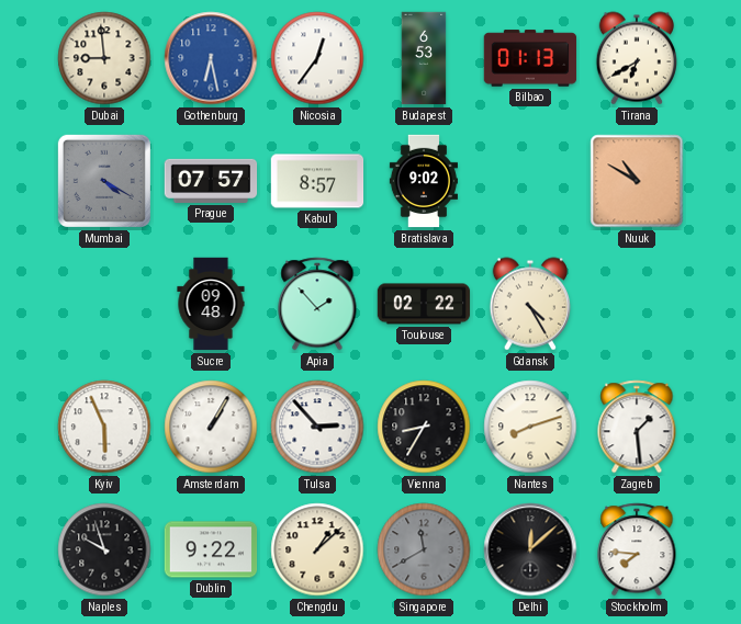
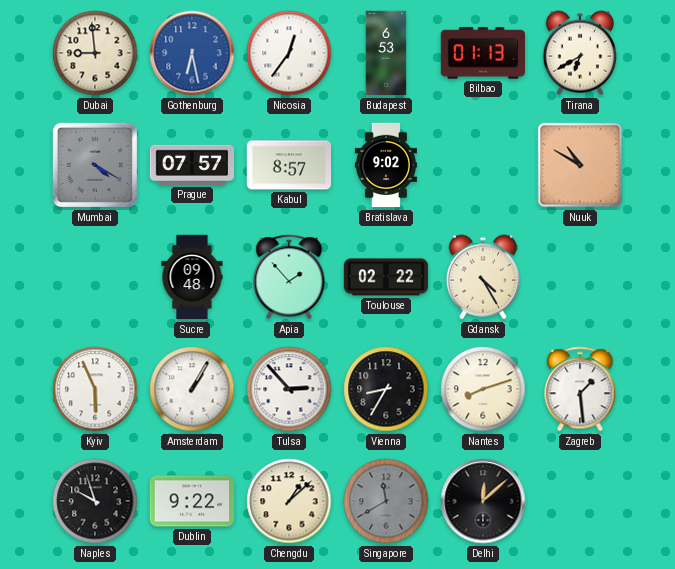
Stockholm: 7:46 -> none (637, 549)
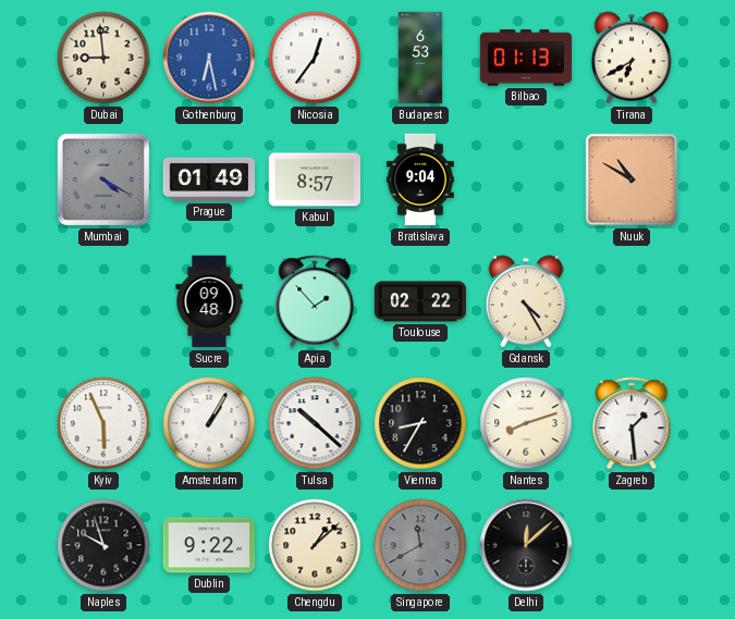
Prague: 07:57 -> 01:49 (209, 179)
Bratislava: 9:02 -> 9:04 (419, 179)
Tulsa: 2:53 -> 10:22 (315, 423)
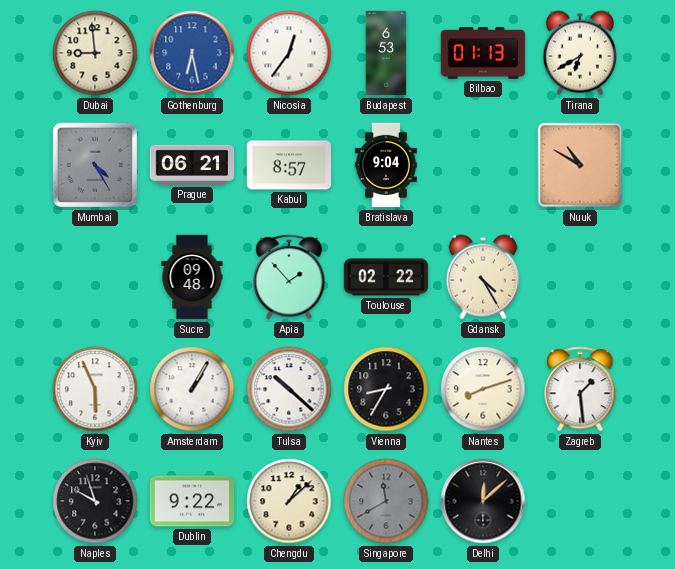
Mumbai: 4:20 -> 4:25 (95, 165)
Prague: 01:49 -> 06:21 (192, 165)
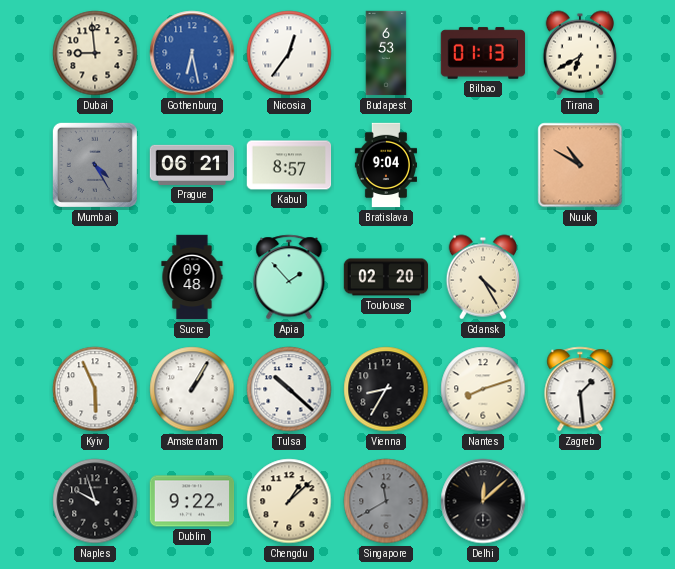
Toulouse: 02:22 -> 02:20 (386, 277)
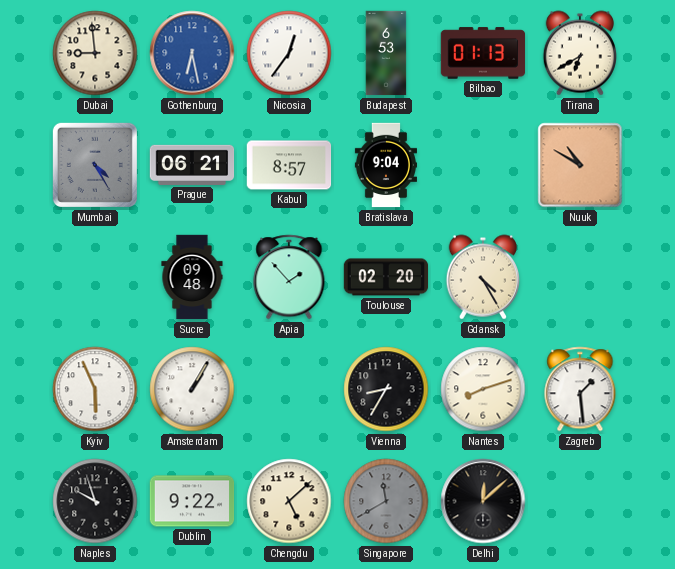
Tulsa: 10:22 -> none (289, 389)
Chengdu: 1:08 -> 5:08 (289, 501)
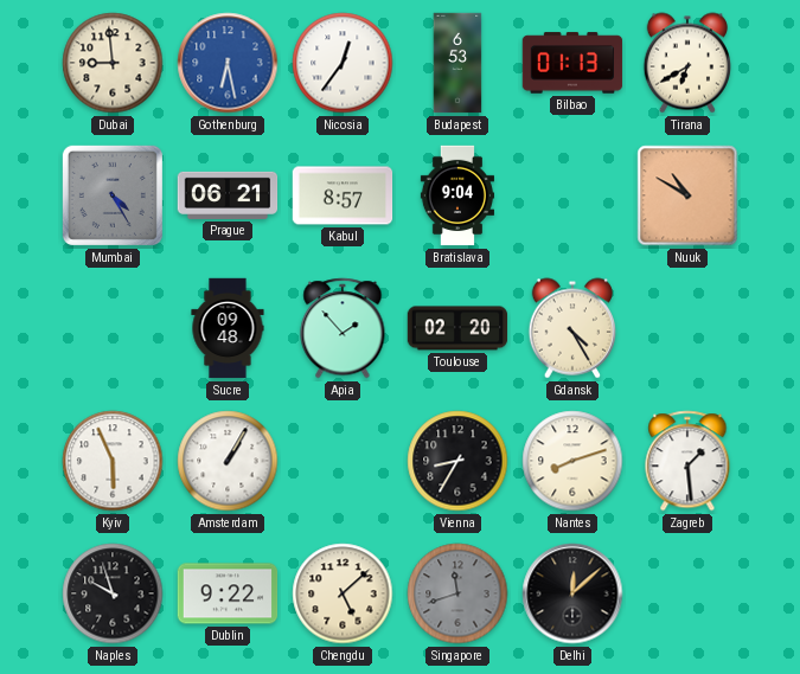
Singapore: 11:40 -> 11:42 (457, 593)
